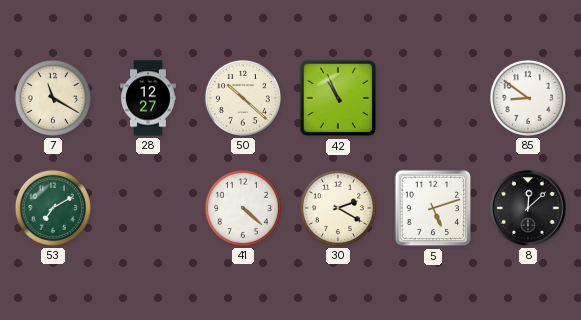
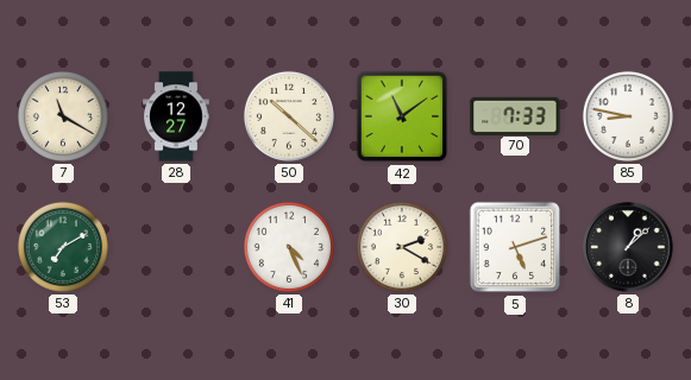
42: 10:56 -> 11:09 (402, 116)
70: none -> 7:33 (515, 115)
85: 8:51 -> 8:47 (628, 116)
41: 4:22 -> 4:26 (289, 247)
8: 12:08 -> 1:08 (628, 247)
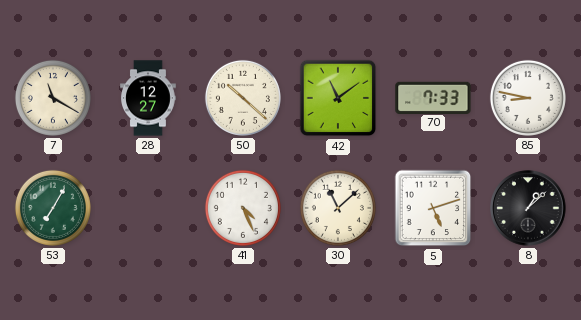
53: 7:10 -> 7:05 (53, 208)
30: 2:20 -> 11:08 (338, 208)
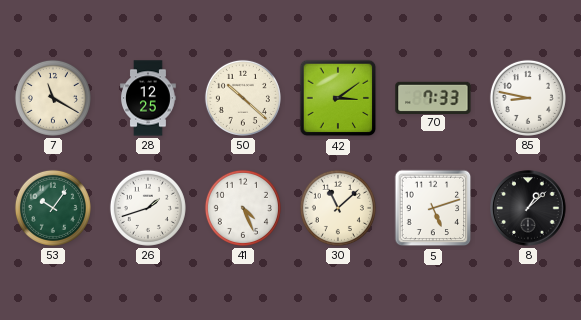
28: 12:27 -> 12:25 (149, 98)
42: 11:09 -> 3:09 (338, 98)
53: 7:05 -> 10:06 (53, 208)
26: none -> 1:42 (148, 208)
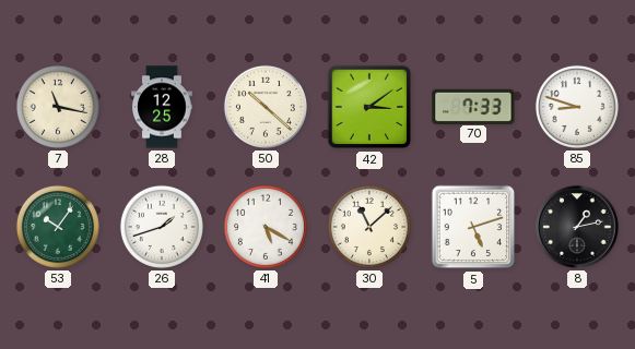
7: 11:20 -> 11:17 (58, 107)
85: 8:47 -> 8:48 (577, 107)
41: 4:26 -> 5:20 (266, 227)
8: 1:08 -> 1:13 (577, 227)
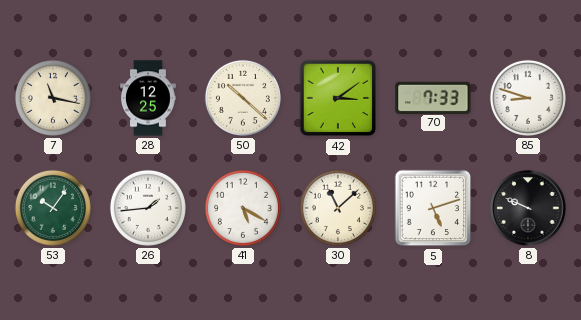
26: 1:42 -> 1:44 (148, 208)
8: 1:13 -> 9:49 (528, 208)
